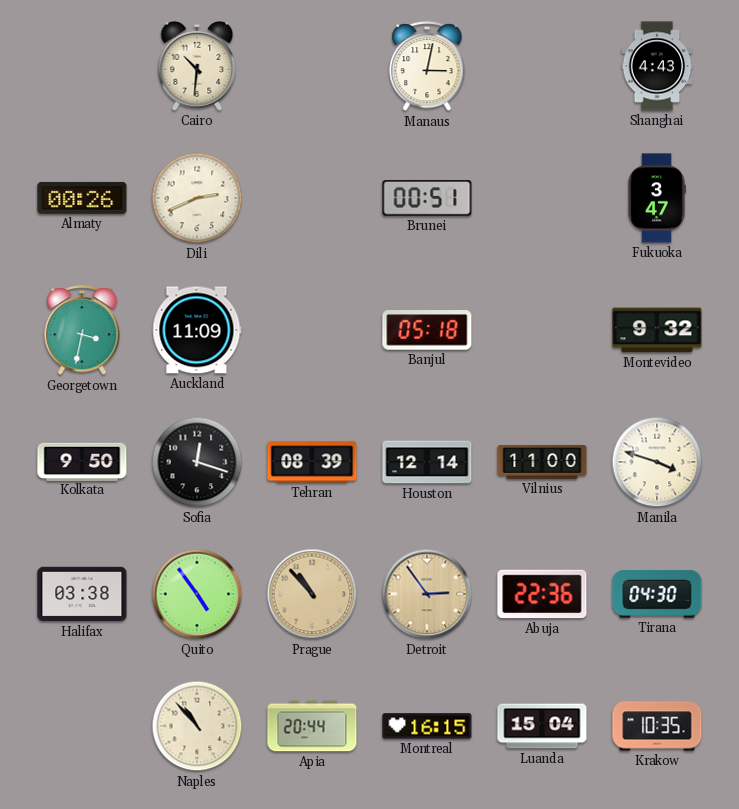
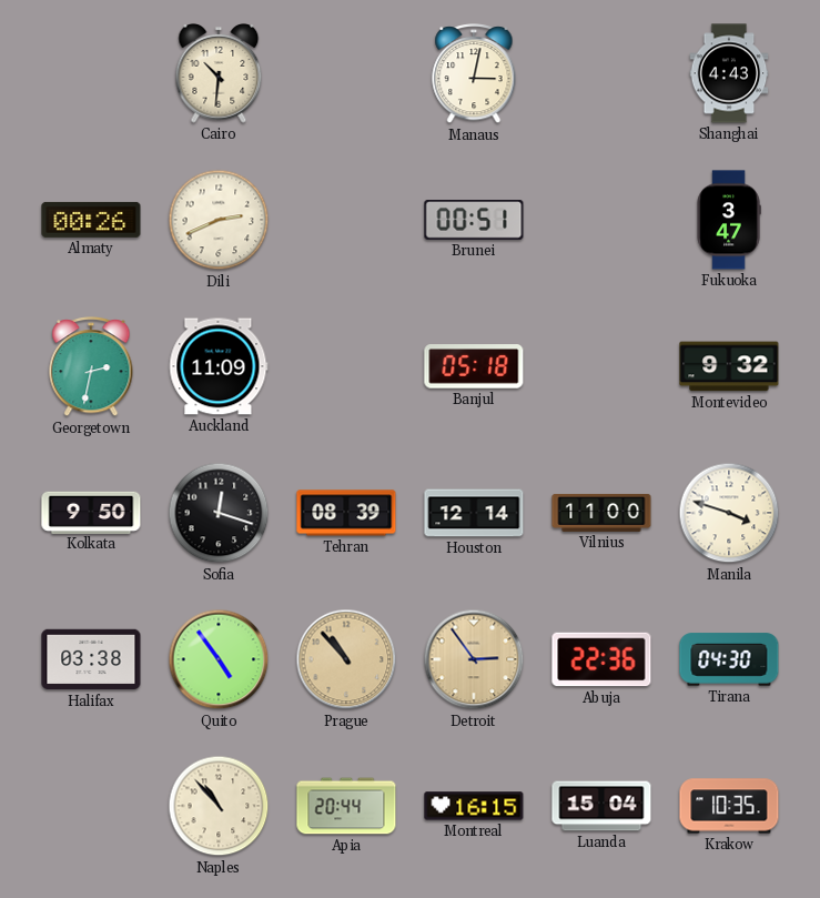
Georgetown: 3:32 -> 2:32 (91, 367)
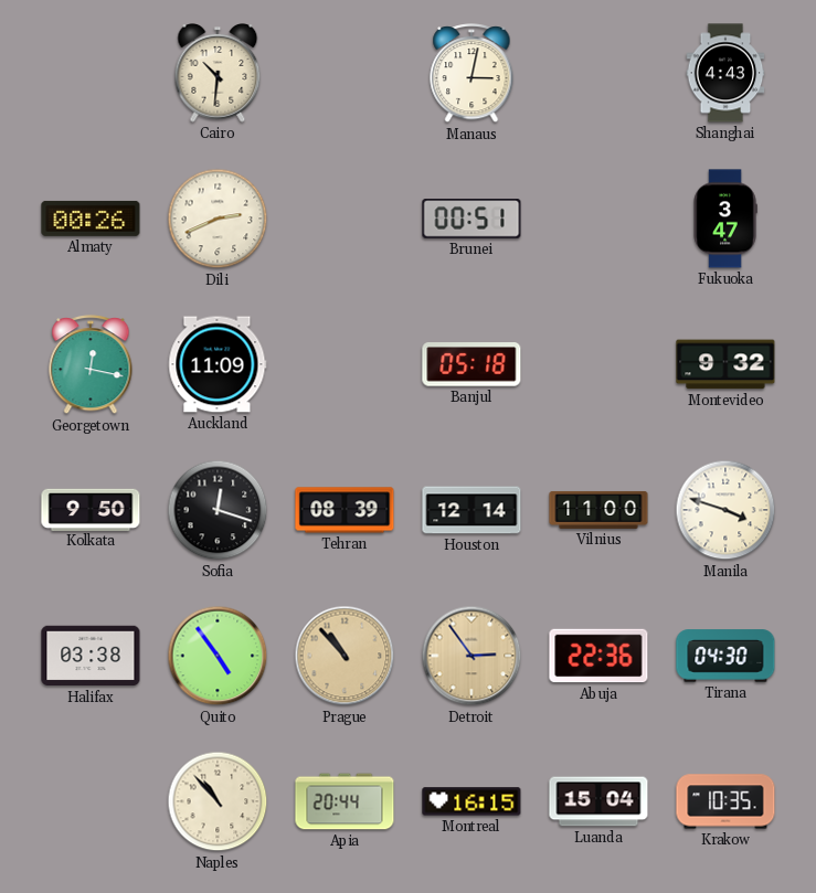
Georgetown: 2:32 -> 12:17 (91, 365)
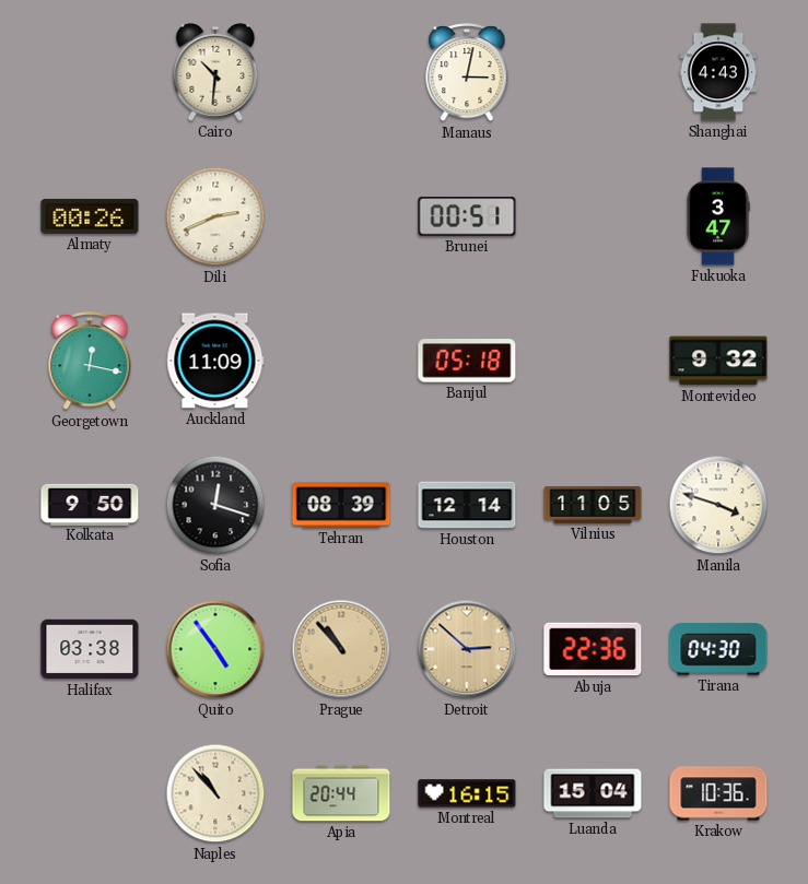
Vilnius: 11:00 -> 11:05 (593, 505)
Detroit: 2:54 -> 2:52 (467, 649)
Krakow: 10:35 -> 10:36 (718, 793)
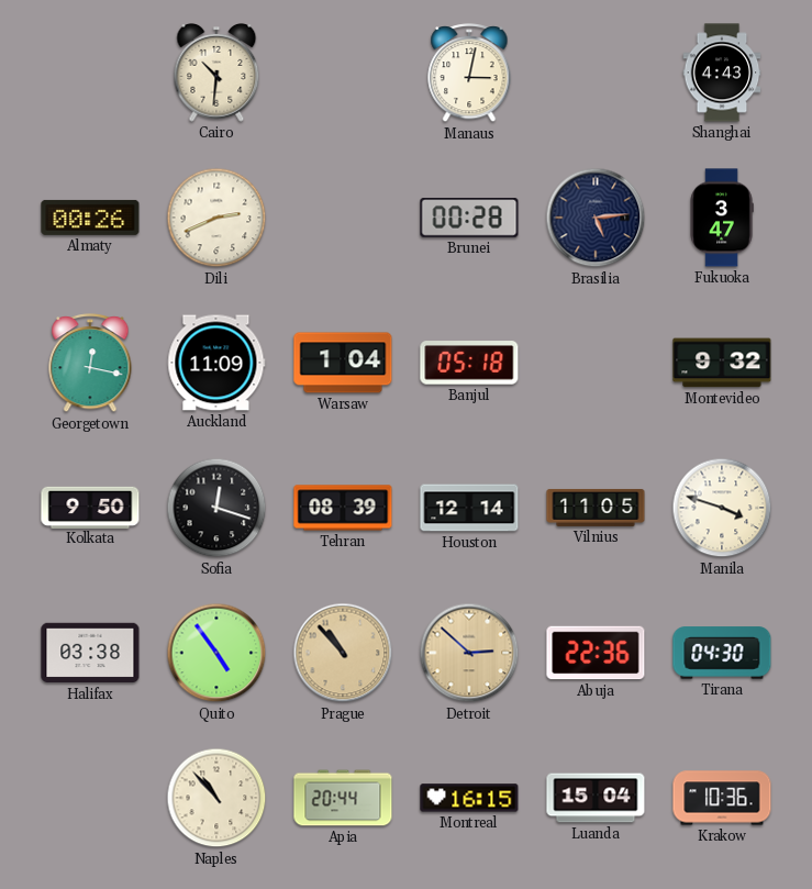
Brunei: 00:51 -> 00:28 (469, 218)
Brasilia: none -> 5:14 (596, 218)
Warsaw: none -> 1:04 (343, 363)
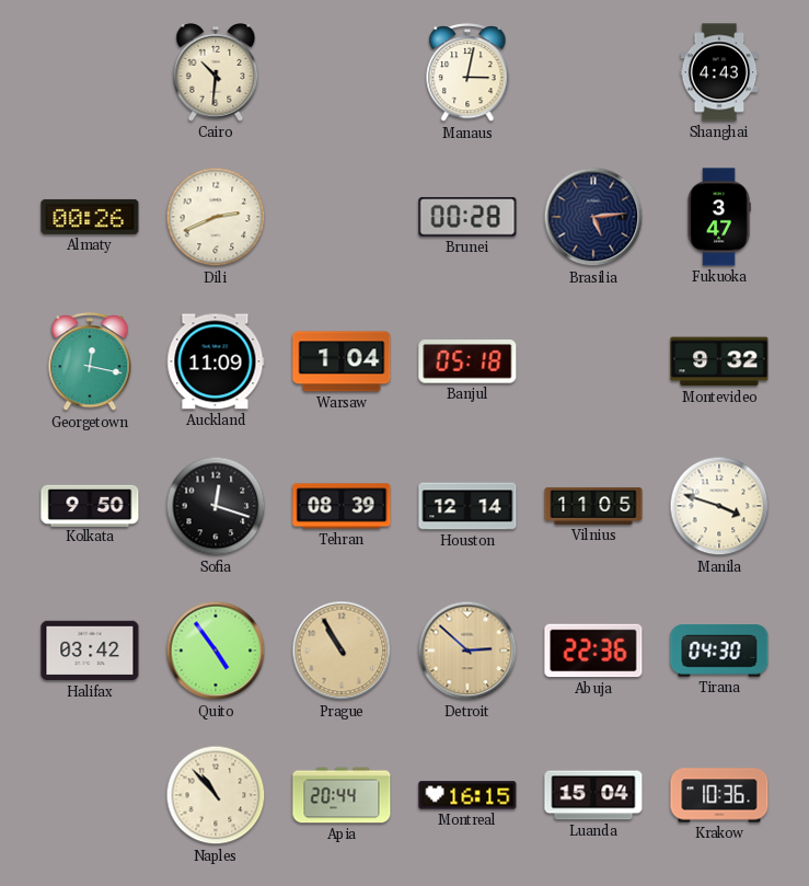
Halifax: 03:38 -> 03:42 (90, 651)
Prague: 10:53 -> 10:55 (342, 651)
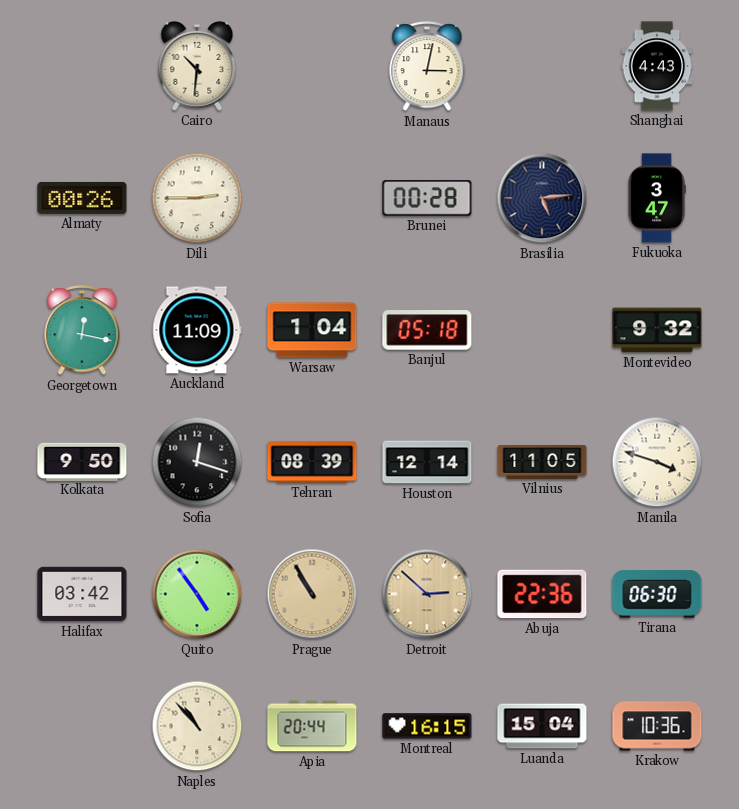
Dili: 2:41 -> 2:45 (197, 198)
Tirana: 04:30 -> 06:30 (657, 594)
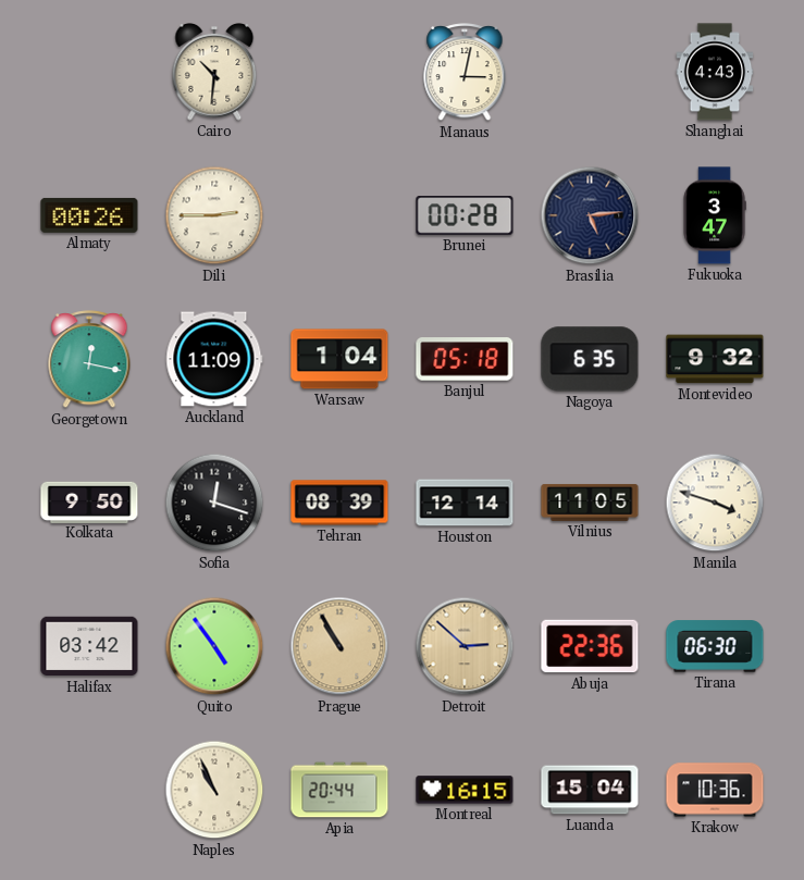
Nagoya: none -> 6:35 (590, 359)
Naples: 10:53 -> 10:56 (214, 790)
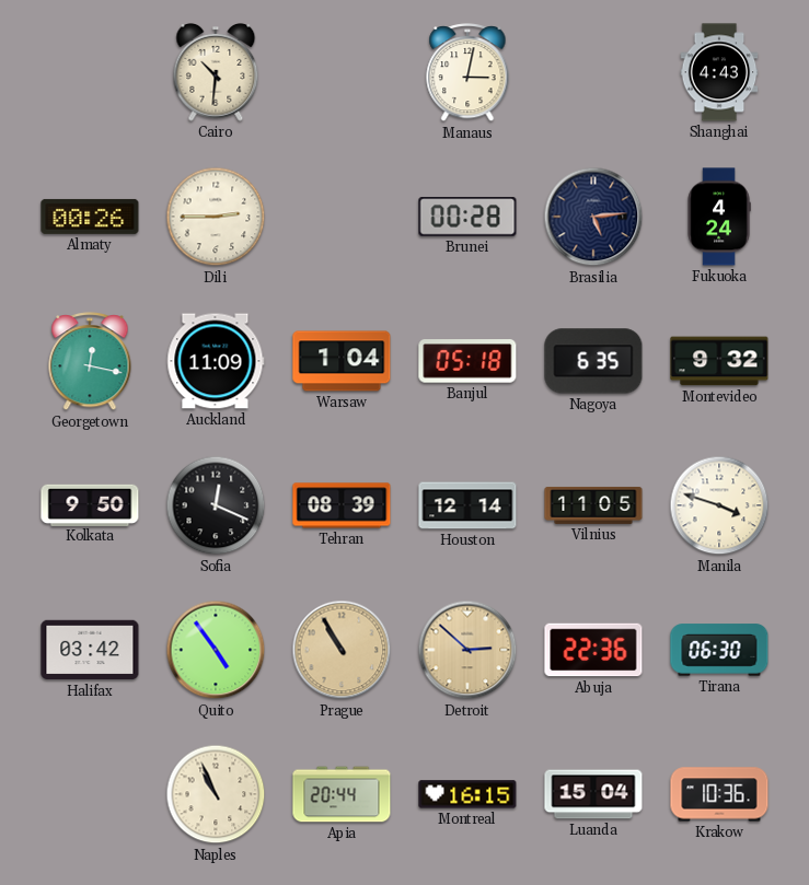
Fukuoka: 3:47 -> 4:24 (719, 217)
Sofia: 12:18 -> 12:19 (216, 505)
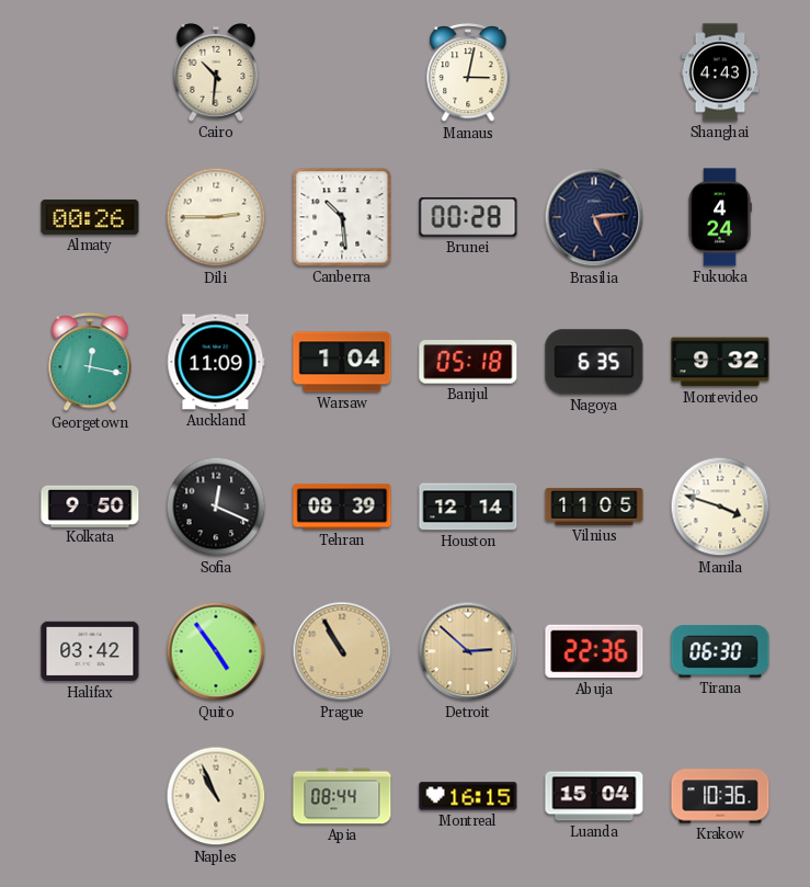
Canberra: none -> 10:29 (342, 217)
Apia: 20:44 -> 08:44 (342, 796)
